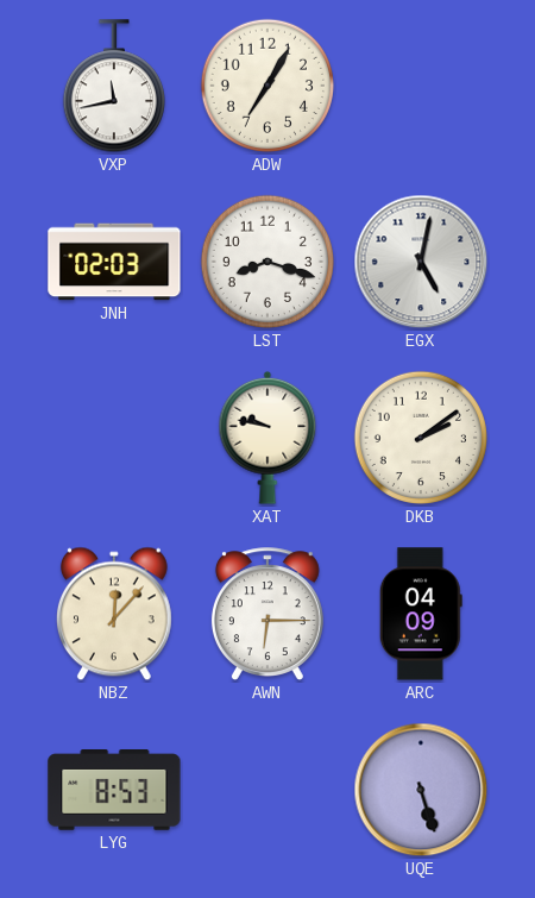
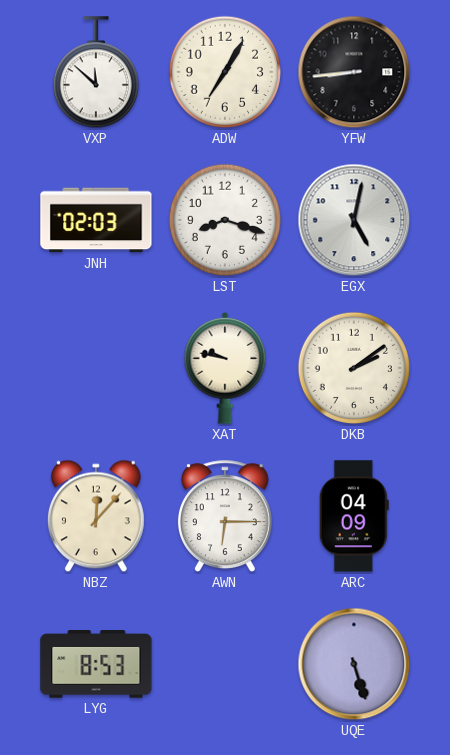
VXP: 11:43 -> 11:52 (96, 73)
YFW: none -> 8:44 (354, 72)
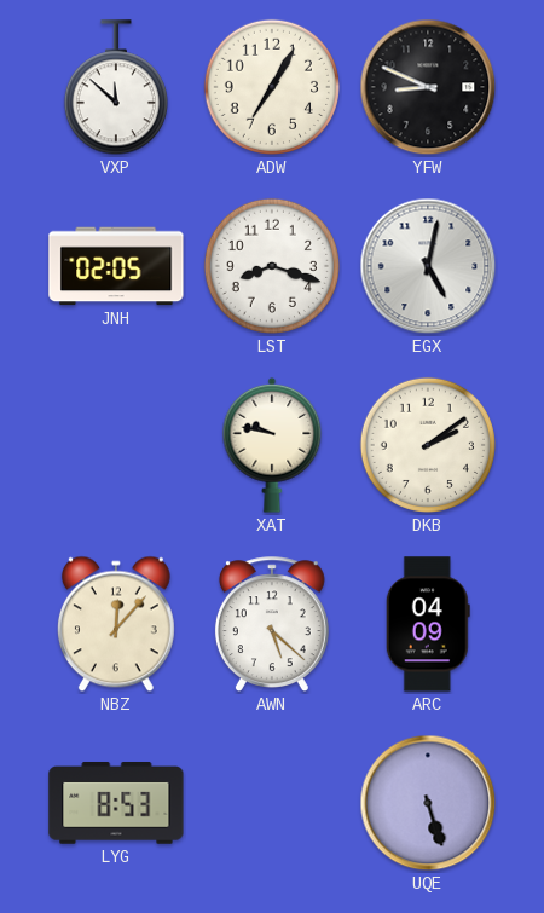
YFW: 8:44 -> 8:49 (428, 87)
JNH: 02:03 -> 02:05 (116, 266)
AWN: 6:15 -> 5:22 (272, 624)
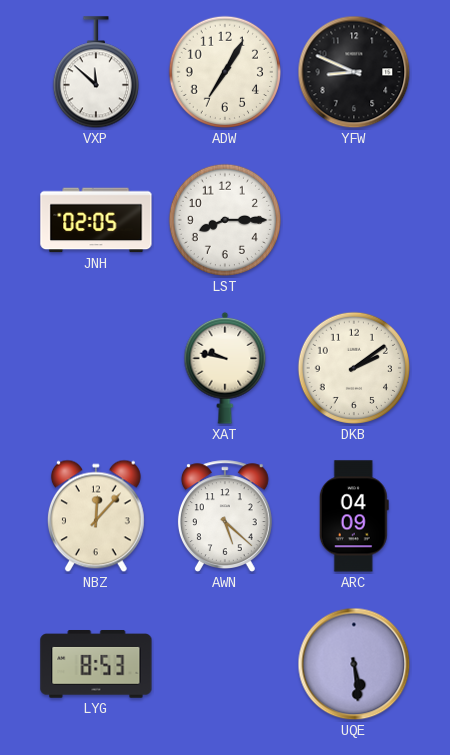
LST: 8:18 -> 8:15 (225, 220)
EGX: 5:02 -> none (428, 266)
UQE: 5:27 -> 5:29 (354, 664)
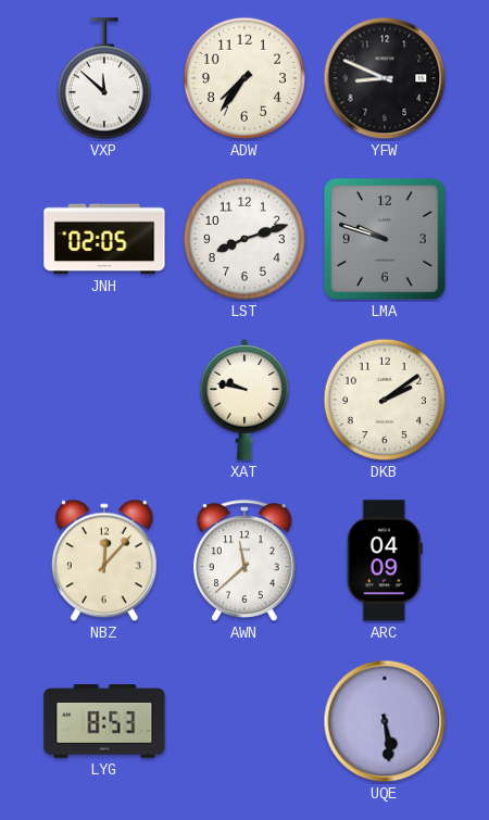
ADW: 7:05 -> 7:36 (244, 78)
LST: 8:15 -> 8:12 (244, 239)
LMA: none -> 9:48 (386, 240)
AWN: 5:22 -> 11:38 (244, 560)
